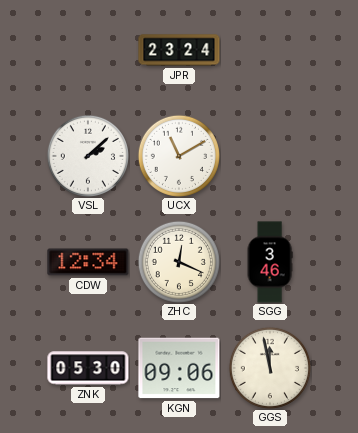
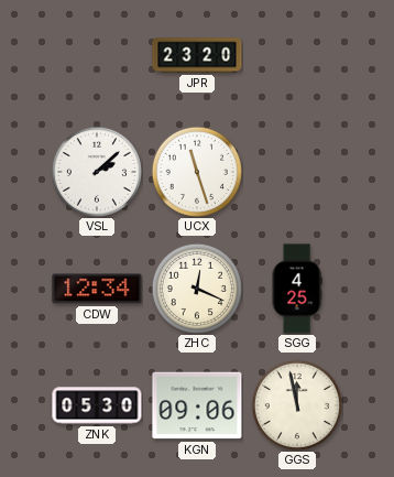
JPR: 23:24 -> 23:20 (197, 55)
UCX: 11:10 -> 11:27 (197, 172)
SGG: 3:46 -> 4:25 (297, 289)
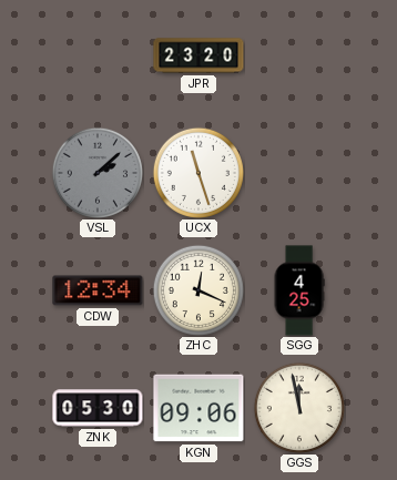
VSL dial: white -> grey (98, 173)
